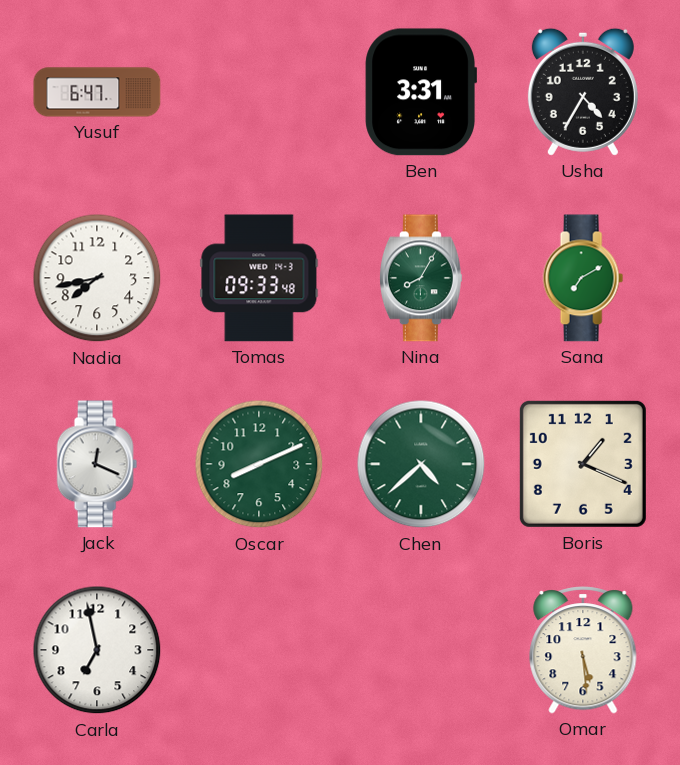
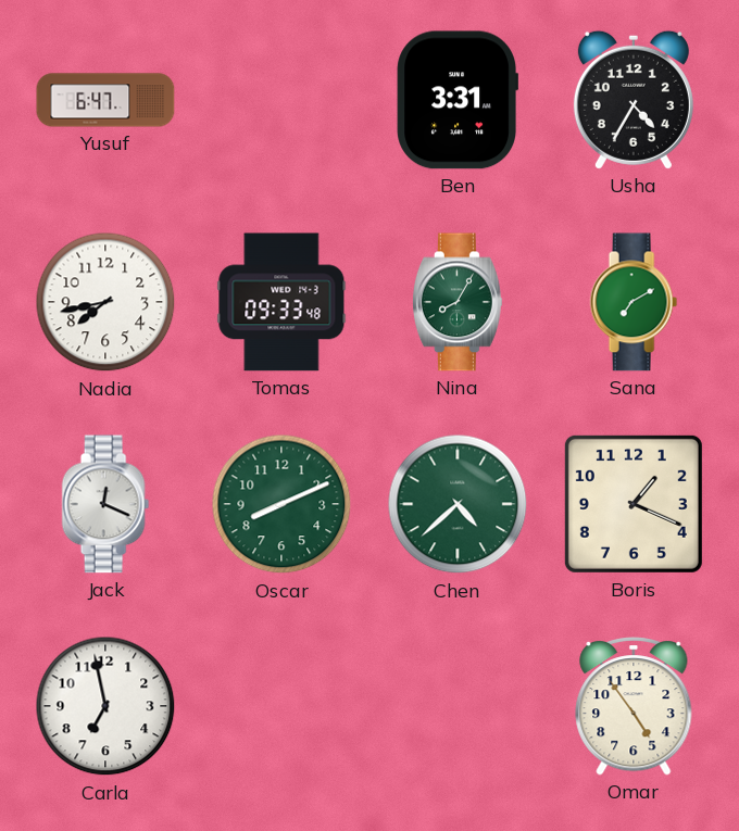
Omar: 5:29 -> 4:54 (634, 706)
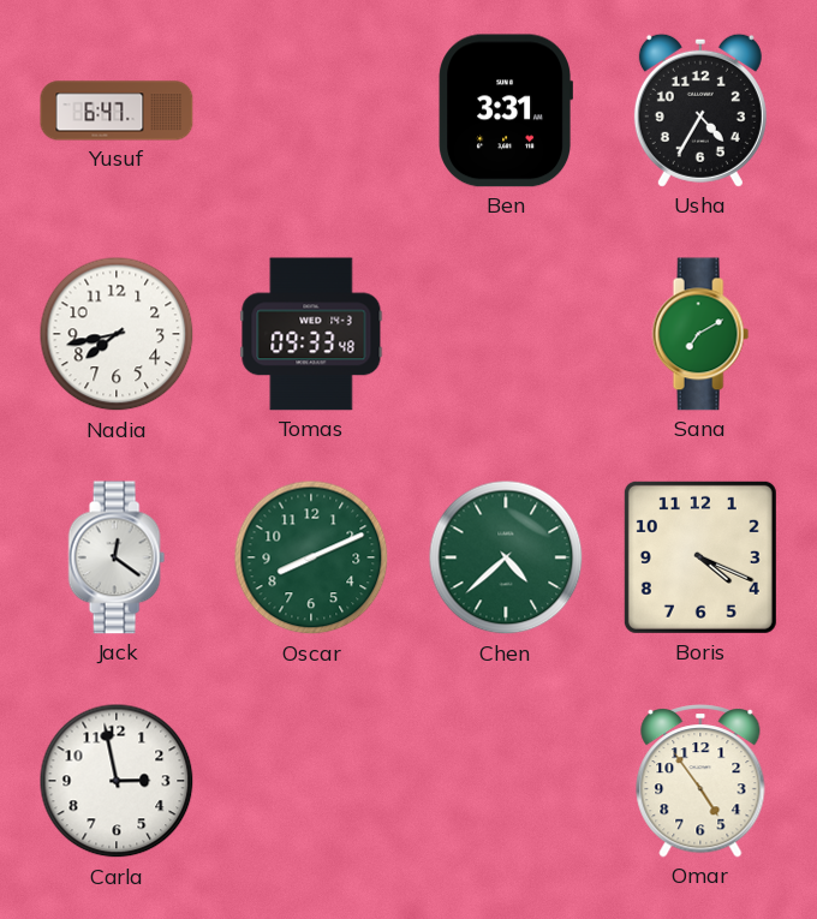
Nina: 8:05 -> none (458, 302)
Jack: 12:19 -> 12:21 (117, 557)
Boris: 1:19 -> 4:19 (700, 557)
Carla: 6:58 -> 2:58 (117, 781)
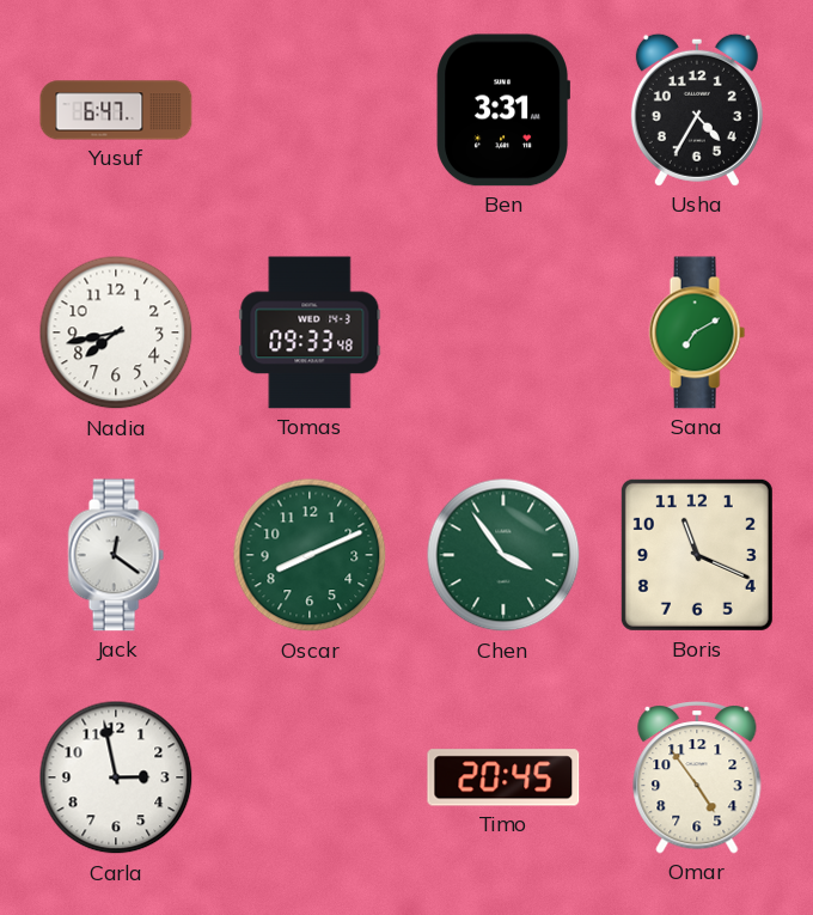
Chen: 4:38 -> 3:54 (503, 555)
Boris: 4:19 -> 11:19 (697, 555)
Timo: none -> 20:45 (503, 777)
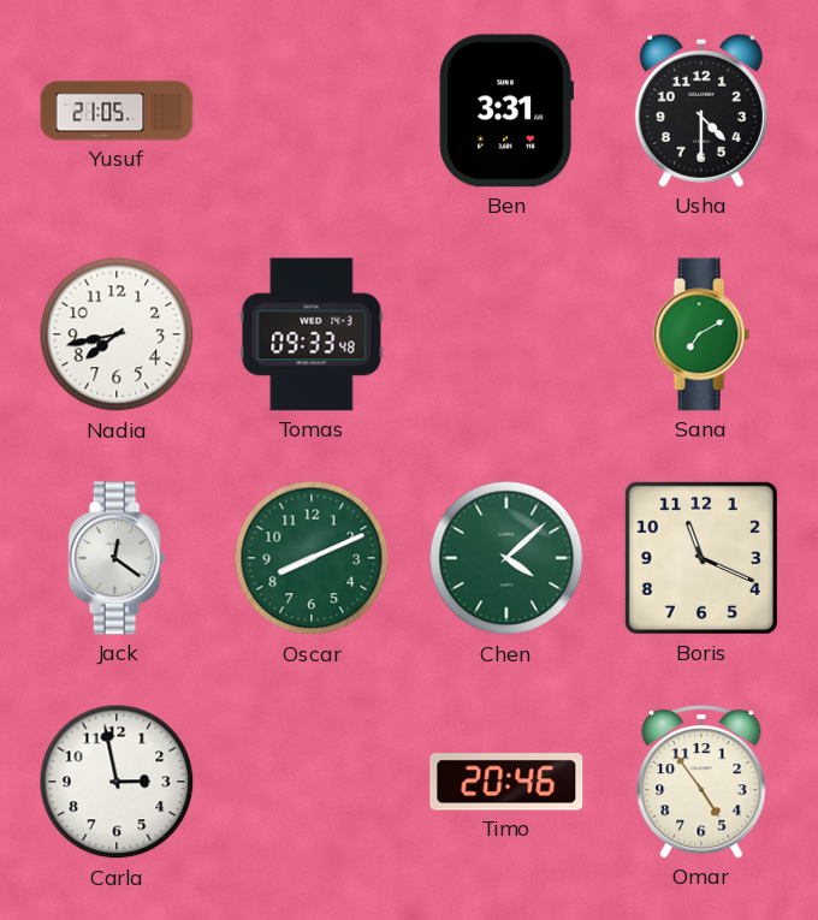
Yusuf: 6:47 -> 21:05 (117, 111)
Usha: 4:35 -> 4:30 (701, 111)
Chen: 3:54 -> 4:08 (506, 558)
Timo: 20:45 -> 20:46 (506, 782)
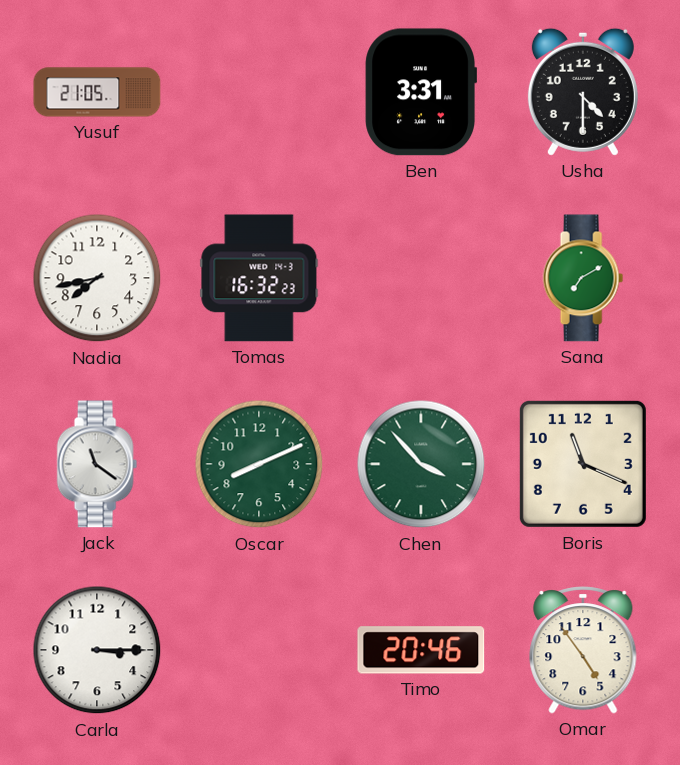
Tomas: 09:33 -> 16:32 (259, 278)
Jack: 12:21 -> 11:21 (97, 464)
Chen: 4:08 -> 3:53 (421, 464)
Carla: 2:58 -> 3:15 (97, 650)
